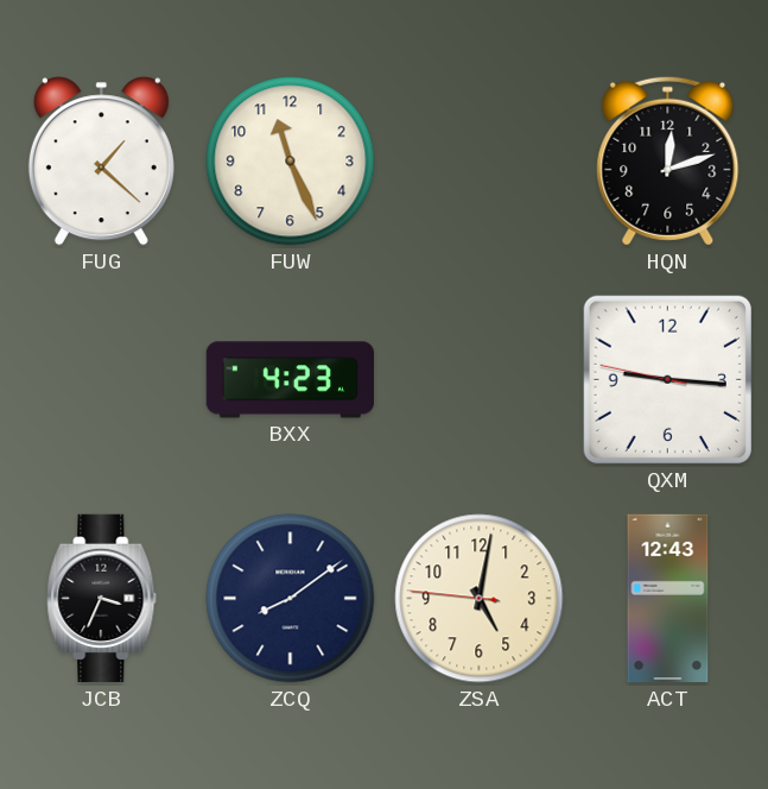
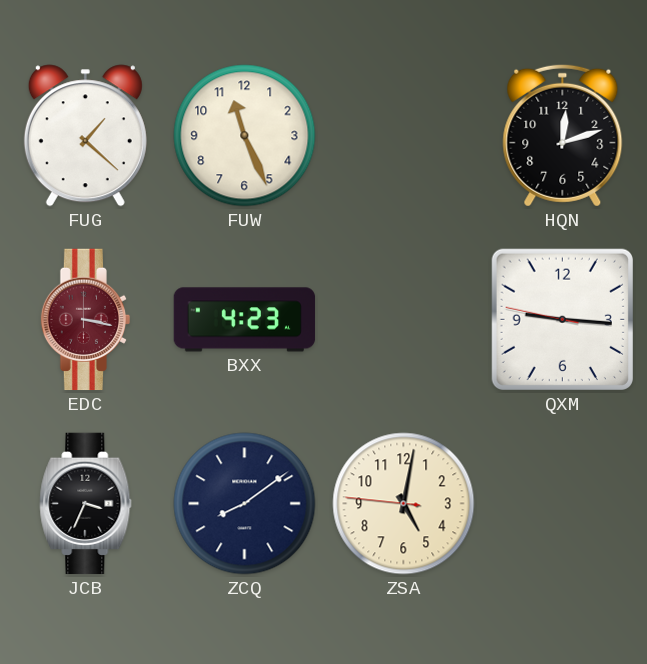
EDC: none -> 3:17 (86, 320)
ACT: 12:43 -> none (668, 599)
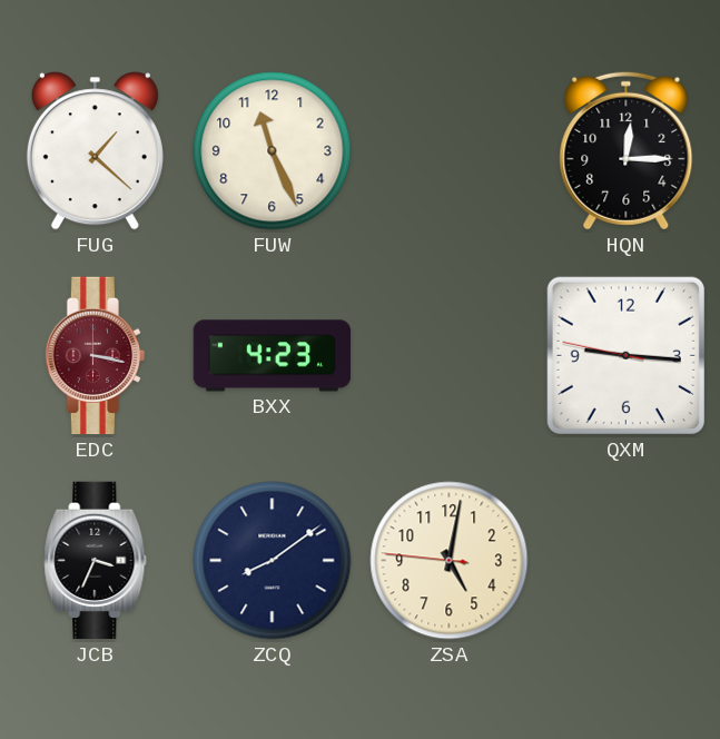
HQN: 12:12 -> 12:15 (627, 150)
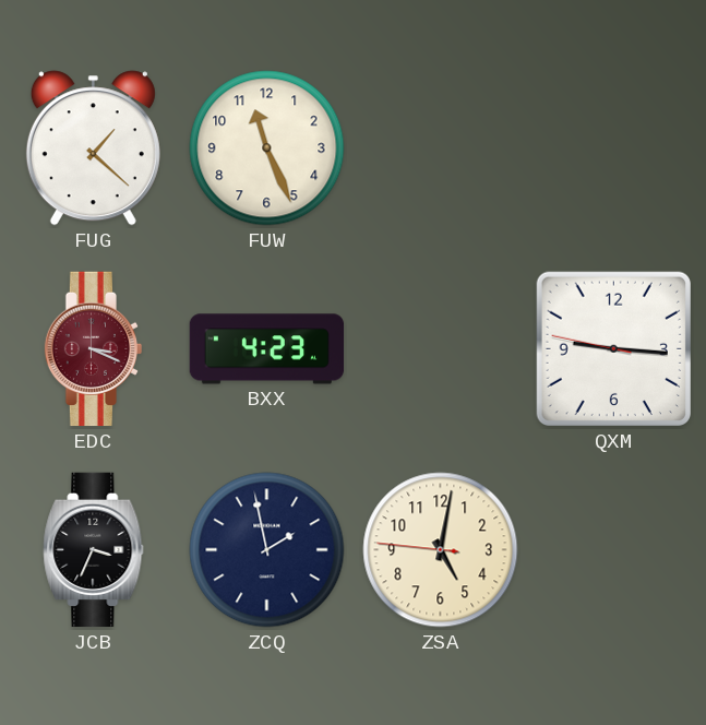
HQN: 12:15 -> none (627, 150)
EDC: 3:17 -> 3:19 (94, 349)
ZCQ: 8:09 -> 1:58 (267, 550)
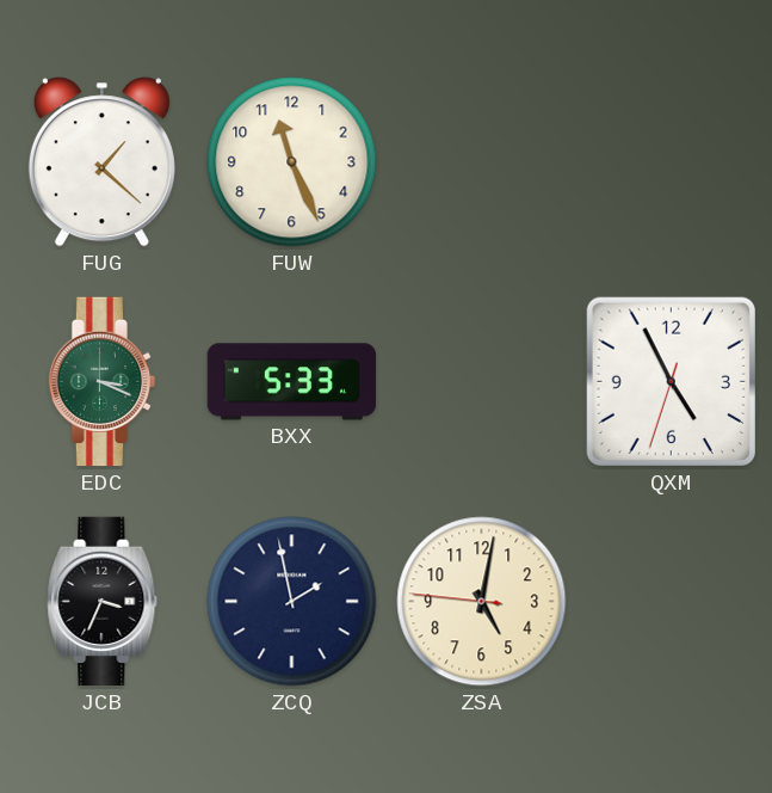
EDC dial: burgundy -> green (103, 382)
BXX: 4:23 -> 5:33 (292, 382)
QXM: 9:15 -> 4:55 (671, 381)
